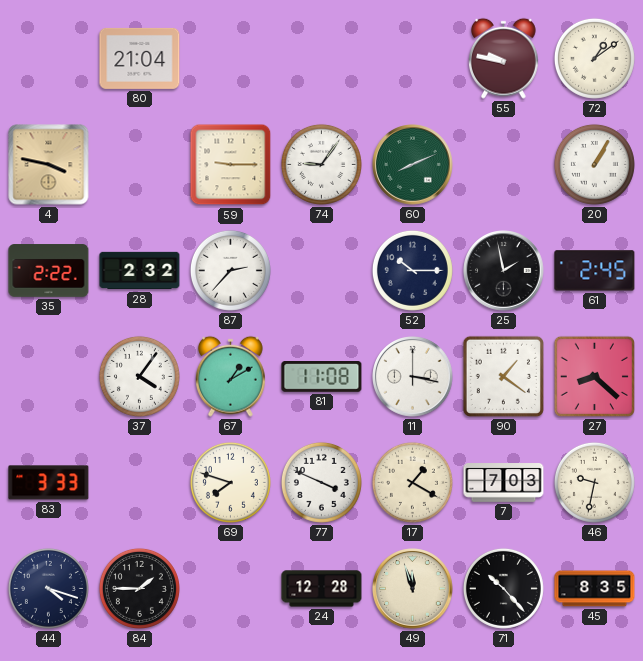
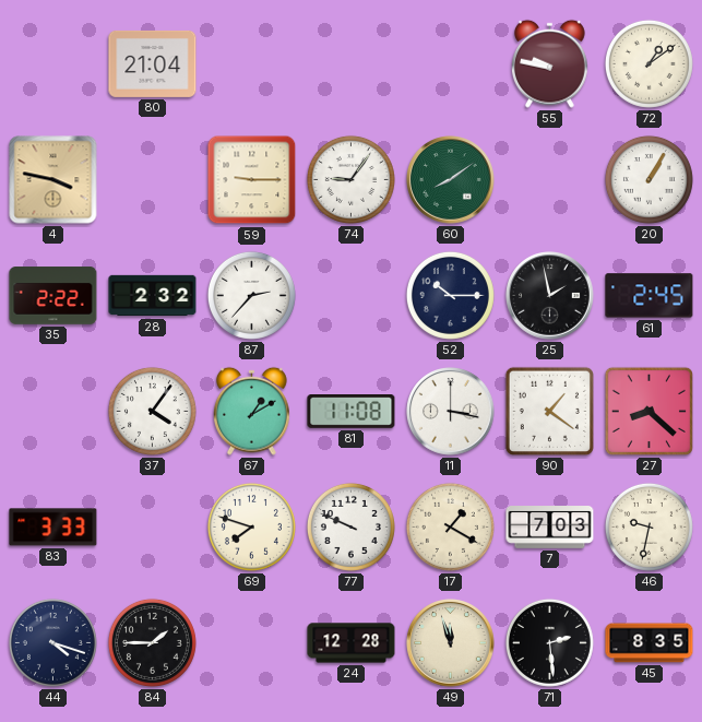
60: 8:11 -> 8:09 (451, 180)
77: 3:49 -> 9:49 (350, 526)
71: 10:23 -> 2:29 (549, 642)
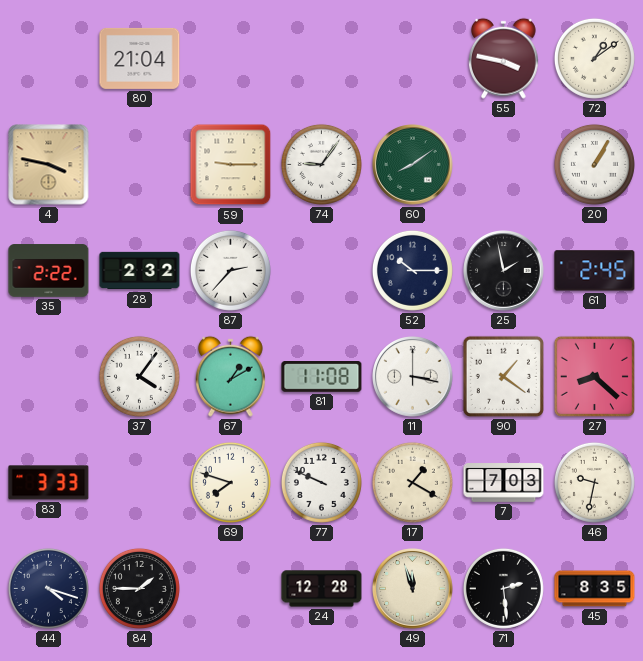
55: 9:47 -> 3:47 (504, 58)
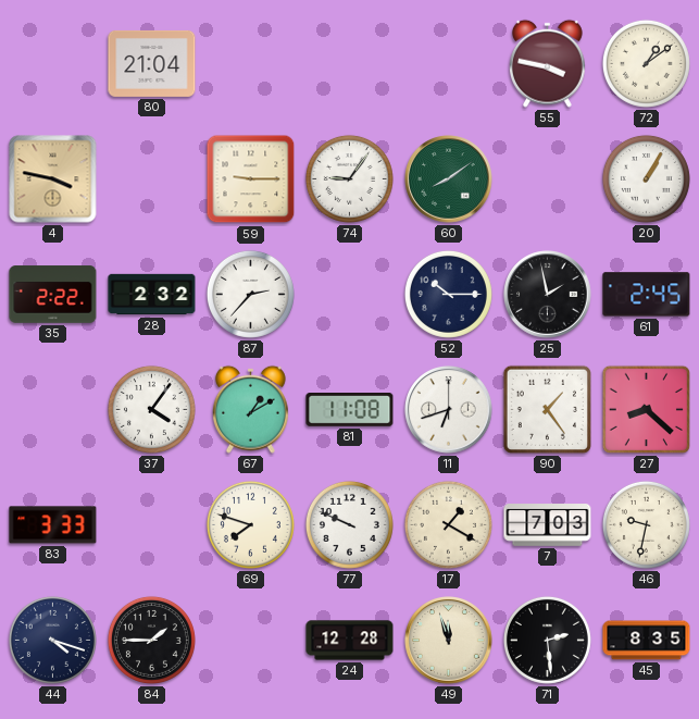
11: 3:17 -> 6:42 (449, 410)
90: 1:21 -> 1:24 (547, 409)
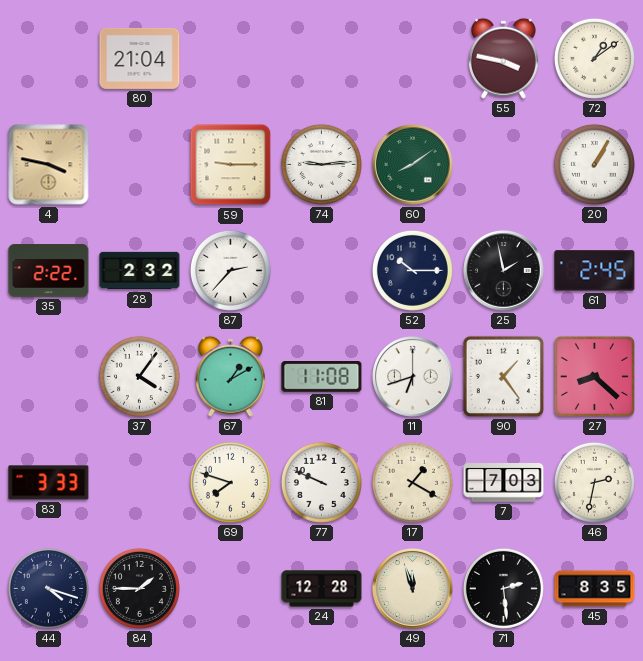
74: 9:06 -> 9:14 (321, 164)
46: 9:32 -> 2:32 (594, 482)
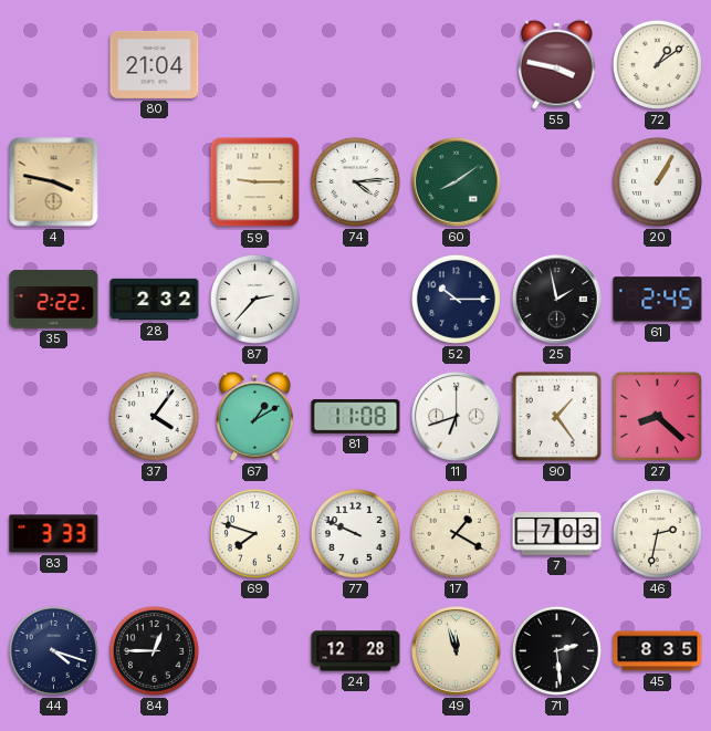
74: 9:14 -> 4:14 (355, 181)
84: 1:45 -> 12:45 (154, 650)
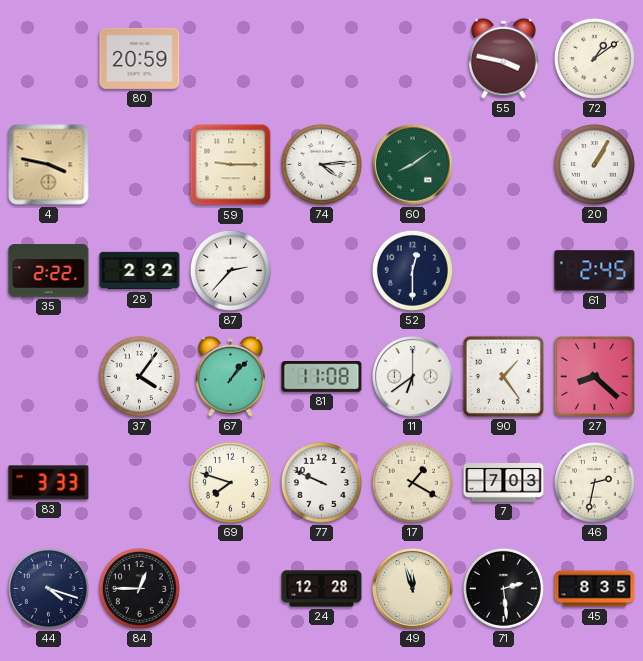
80: 21:04 -> 20:59 (140, 58)
52: 10:15 -> 12:30 (412, 270)
25: 1:58 -> none (557, 300)
67: 1:10 -> 1:07 (231, 376)
11: 6:42 -> 6:39 (413, 377)
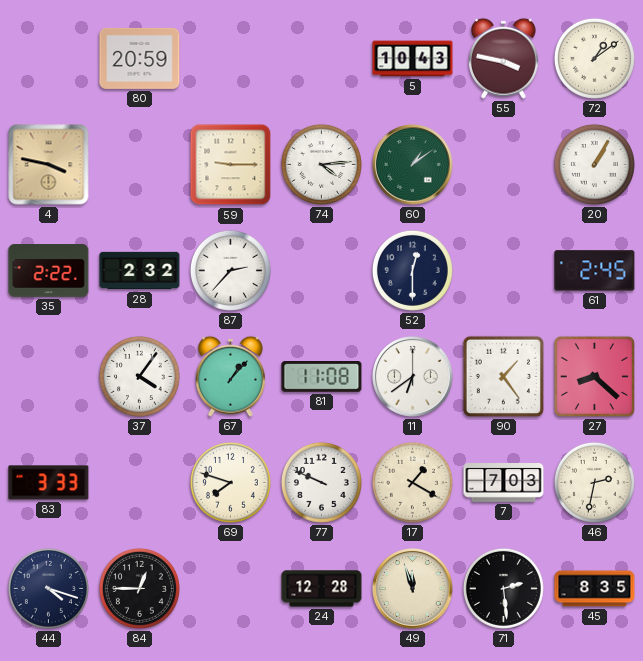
5: none -> 10:43 (413, 59)
60: 8:09 -> 1:09 (413, 165)
